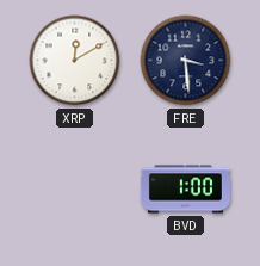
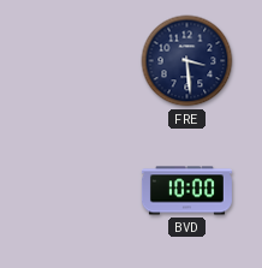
XRP: 12:10 -> none (75, 61)
BVD: 1:00 -> 10:00 (186, 191)
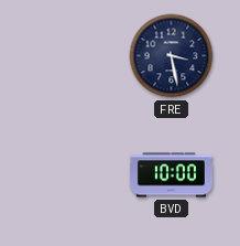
FRE: 3:29 -> 3:28 (172, 56)
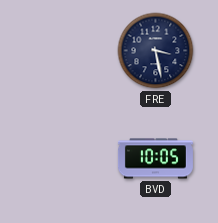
BVD: 10:00 -> 10:05 (155, 159)
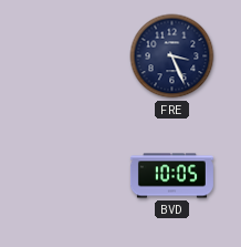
FRE: 3:28 -> 3:26 (172, 56)
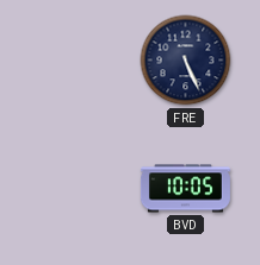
FRE: 3:26 -> 5:26 (186, 61)
